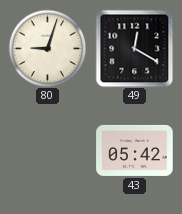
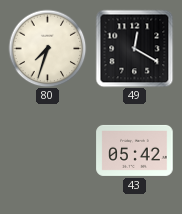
80: 9:03 -> 7:33 (47, 48)
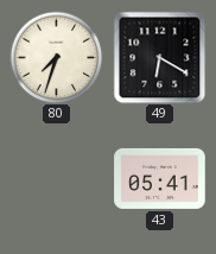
49: 12:20 -> 6:20 (159, 57)
43: 05:42 -> 05:41 (160, 178)
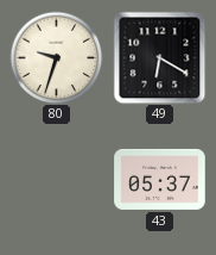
80: 7:33 -> 9:33 (56, 57)
43: 05:41 -> 05:37 (160, 179)
